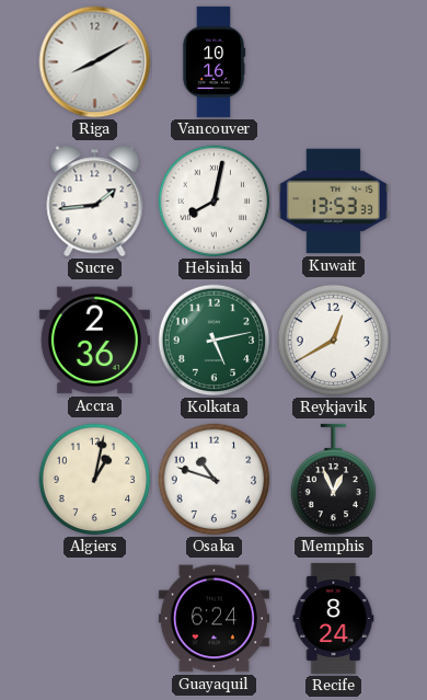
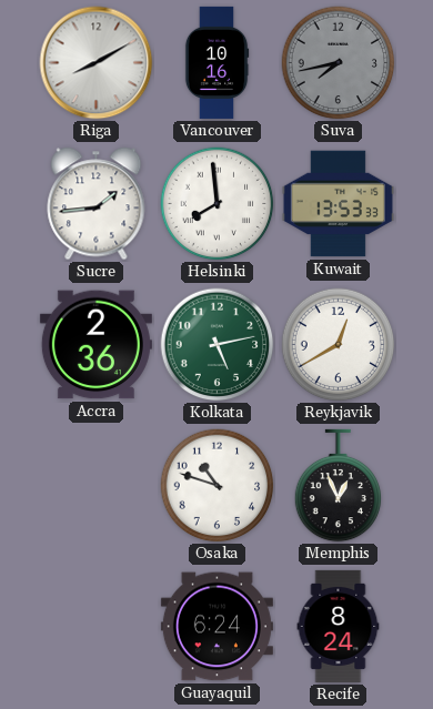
Suva: none -> 7:43 (339, 63)
Helsinki: 8:02 -> 7:59 (218, 204)
Algiers: 1:02 -> none (95, 480)
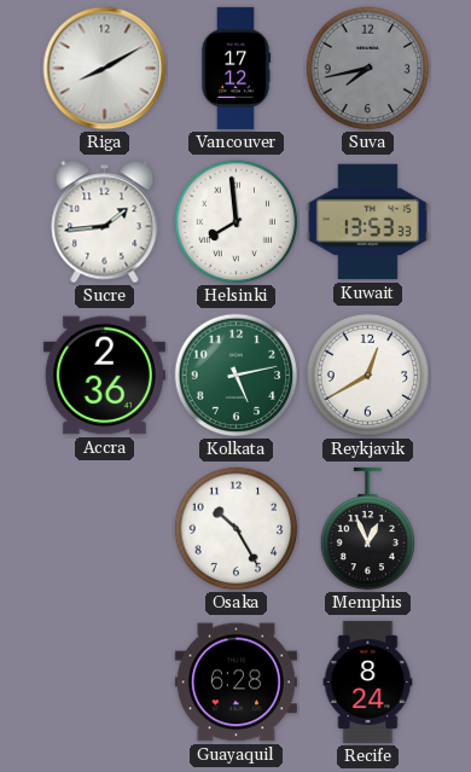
Vancouver: 10:16 -> 17:12 (235, 68)
Osaka: 10:48 -> 10:25 (237, 529)
Guayaquil: 6:24 -> 6:28 (235, 683)
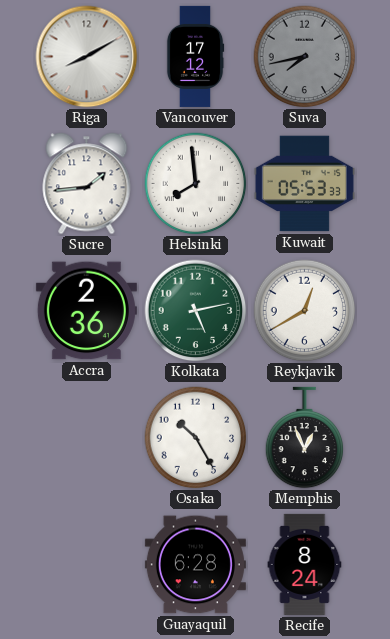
Kuwait: 13:53 -> 05:53 (304, 184)
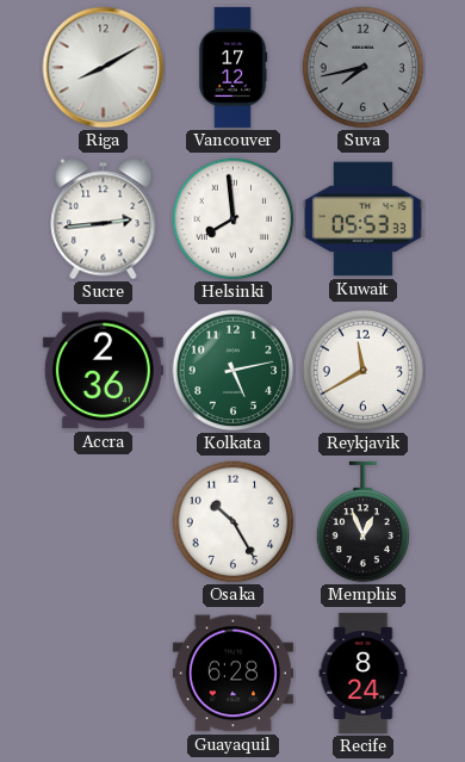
Sucre: 1:44 -> 2:44 (104, 219)
Reykjavik: 12:40 -> 11:40 (364, 371)
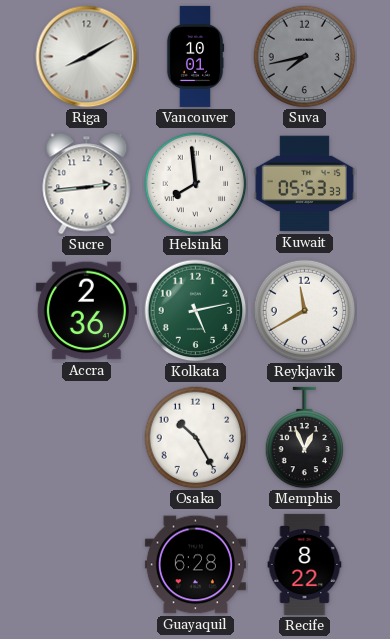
Vancouver: 17:12 -> 10:01 (195, 56)
Recife: 8:24 -> 8:22 (305, 564)
